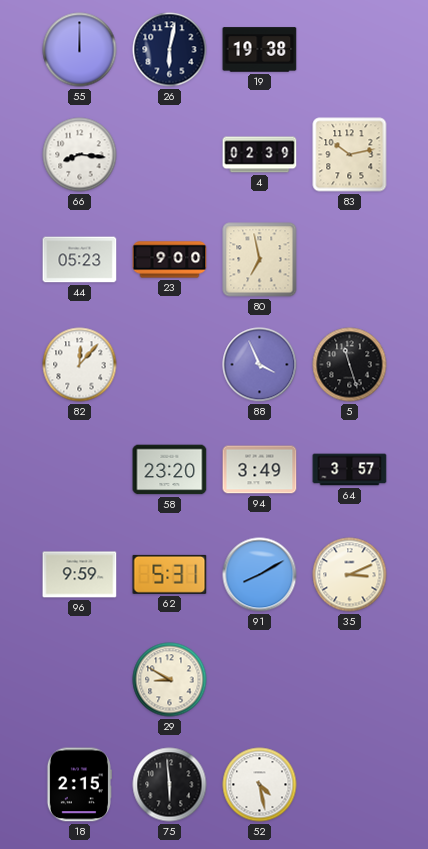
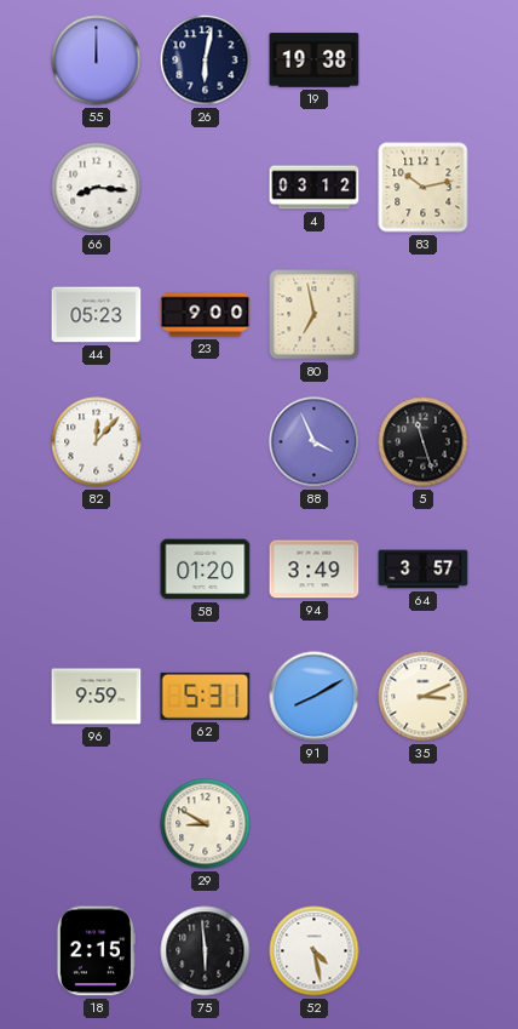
4: 02:39 -> 03:12 (315, 188)
58: 23:20 -> 01:20 (206, 570)
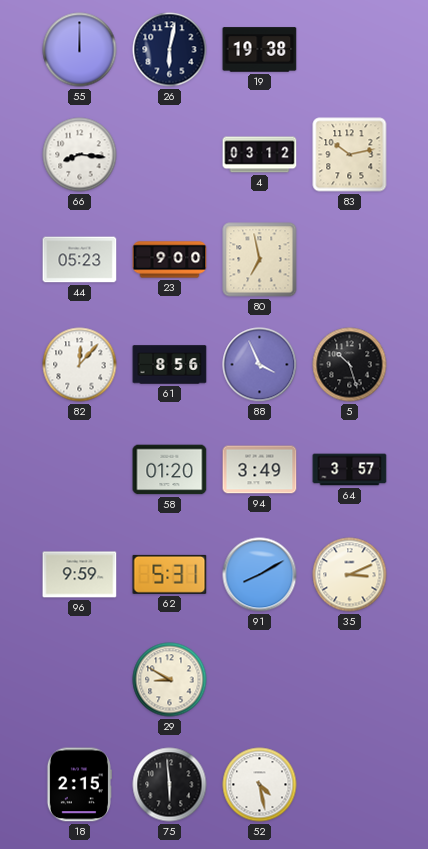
61: none -> 8:56 (170, 365)
5: 11:27 -> 10:27 (350, 365)
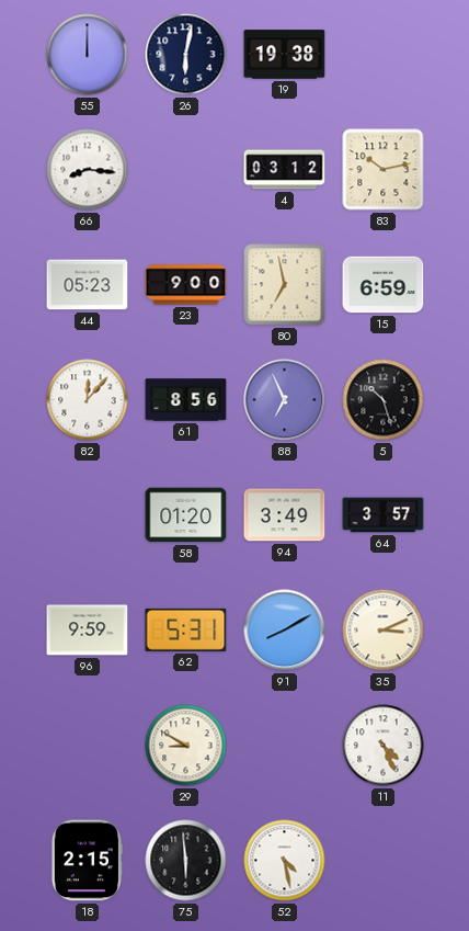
15: none -> 6:59 (384, 285)
88: 3:56 -> 6:56 (285, 400)
11: none -> 4:26 (384, 746)
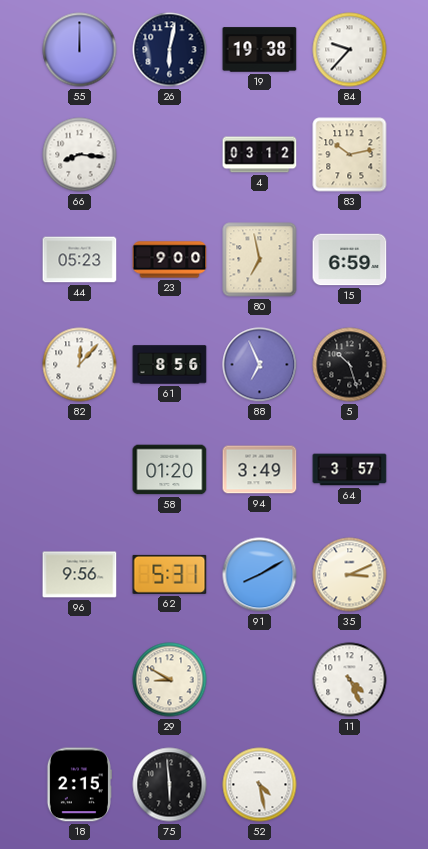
84: none -> 9:37 (350, 50)
96: 9:59 -> 9:56 (80, 575)
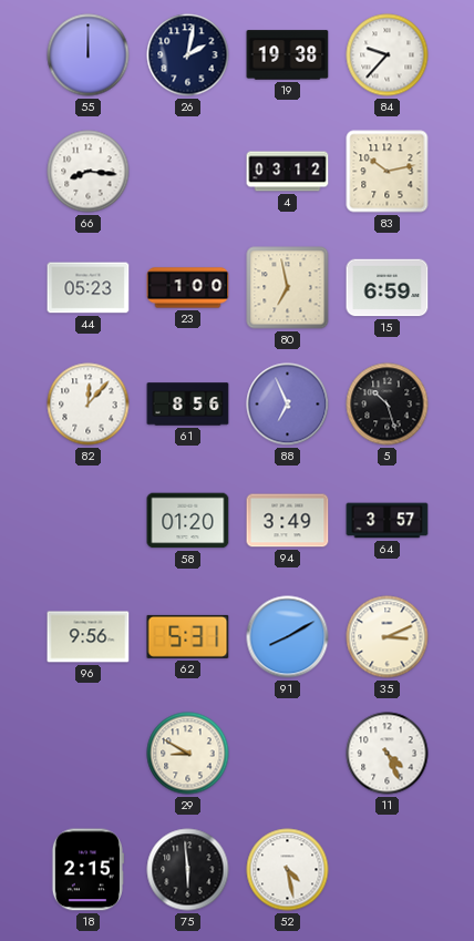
26: 6:02 -> 2:02 (188, 55)
23: 9:00 -> 1:00 (188, 288)
